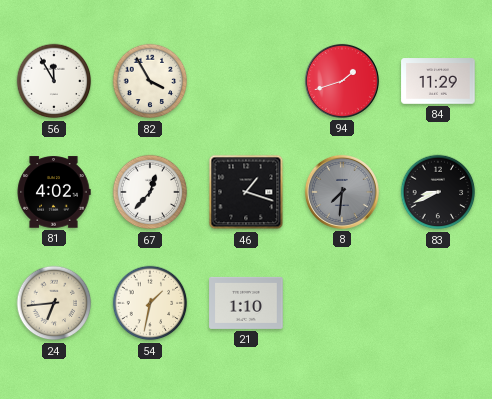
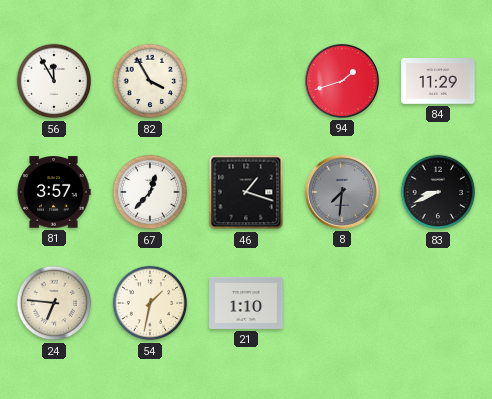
81: 4:02 -> 3:57 (54, 192)
24: 6:44 -> 6:46 (54, 303)
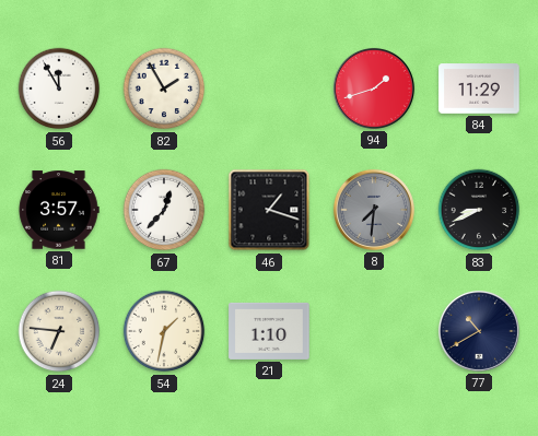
82: 3:55 -> 1:55 (164, 89)
77: none -> 10:40 (479, 331)
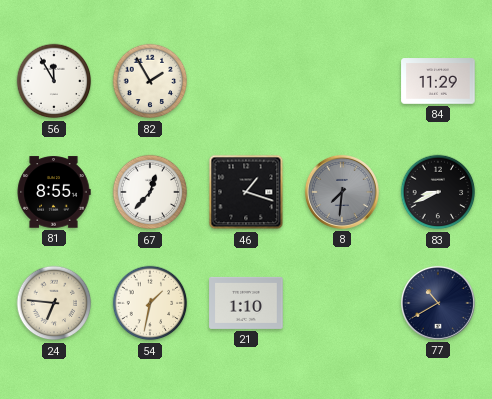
94: 1:42 -> none (374, 89)
81: 3:57 -> 8:55 (54, 192)
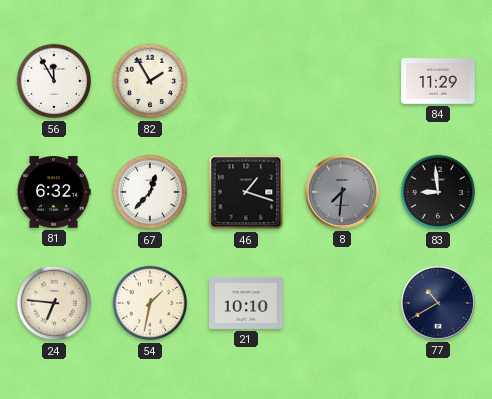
81: 8:55 -> 6:32 (54, 192)
83: 8:41 -> 8:59 (438, 192)
21: 1:10 -> 10:10 (246, 303)
